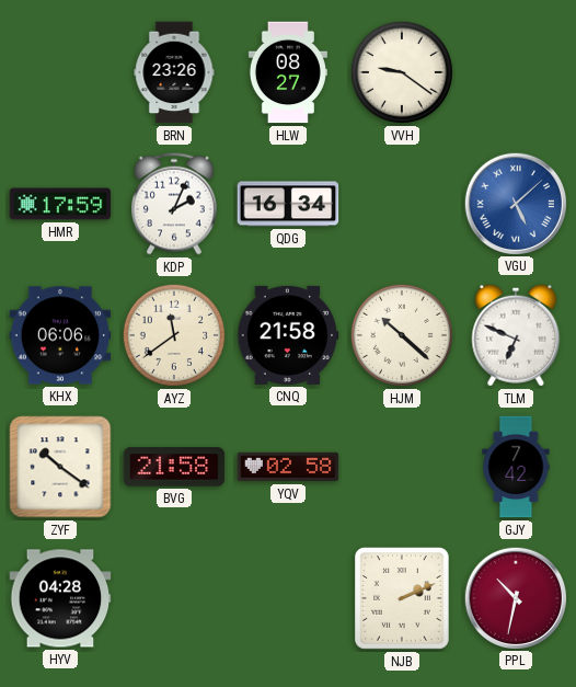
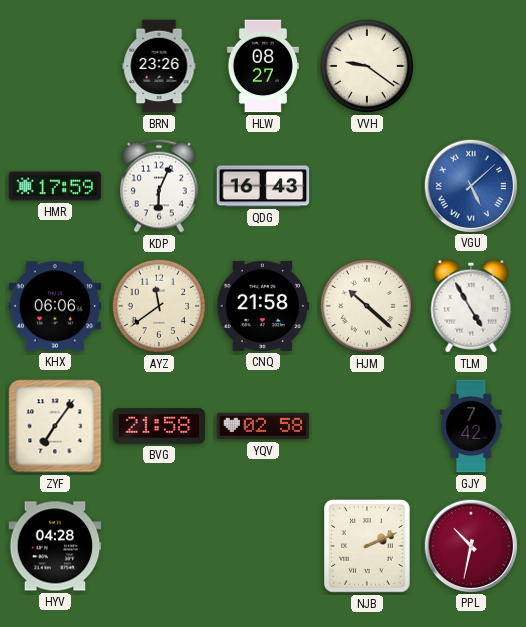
KDP: 2:04 -> 6:04 (160, 186)
QDG: 16:34 -> 16:43 (263, 186)
TLM: 6:49 -> 4:55 (471, 306)
ZYF: 10:21 -> 7:06 (55, 426)
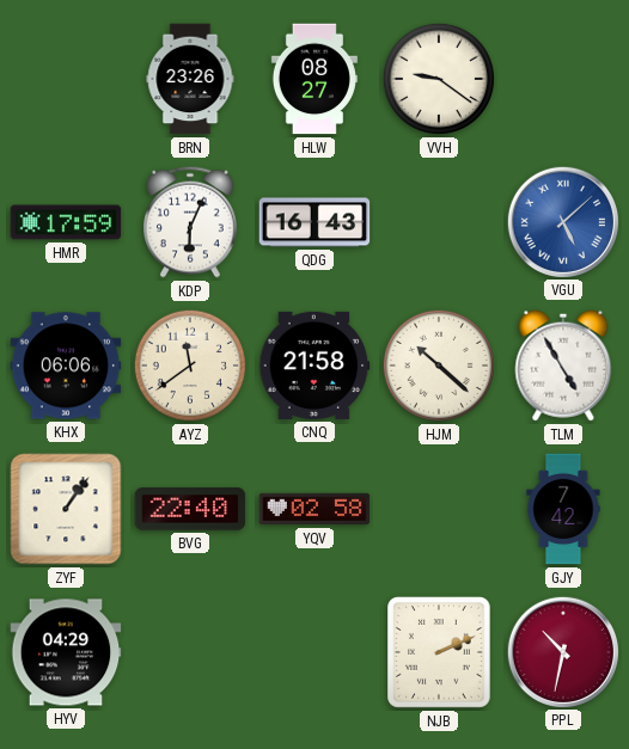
ZYF: 7:06 -> 1:06 (66, 509)
BVG: 21:58 -> 22:40 (190, 509)
HYV: 04:28 -> 04:29 (66, 652)
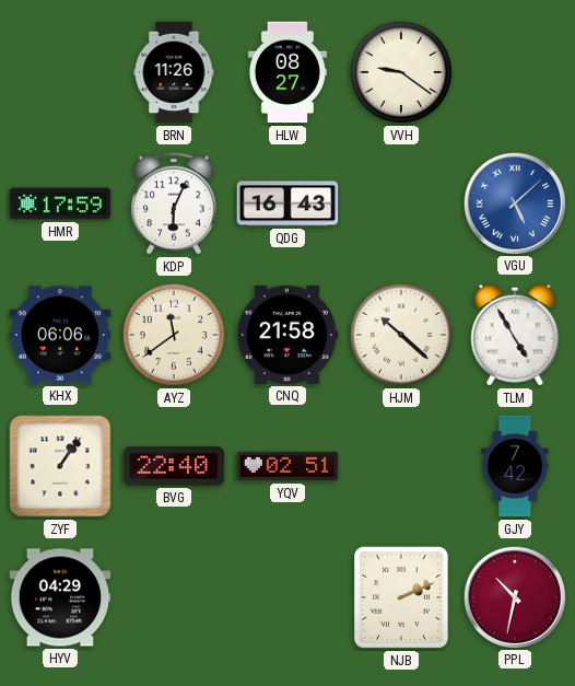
BRN: 23:26 -> 11:26 (174, 72)
YQV: 02:58 -> 02:51 (287, 466)
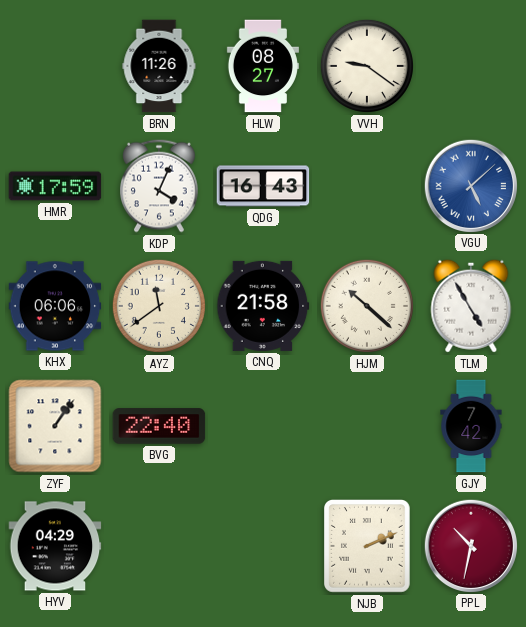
KDP: 6:04 -> 4:04 (160, 186)
YQV: 02:51 -> none (287, 466)
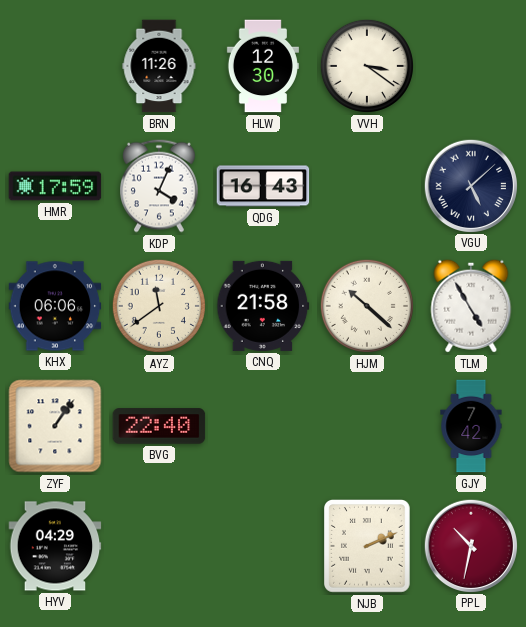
HLW: 08:27 -> 12:30 (263, 66)
VVH: 9:21 -> 3:21 (367, 66)
VGU dial: blue -> navy (470, 185)
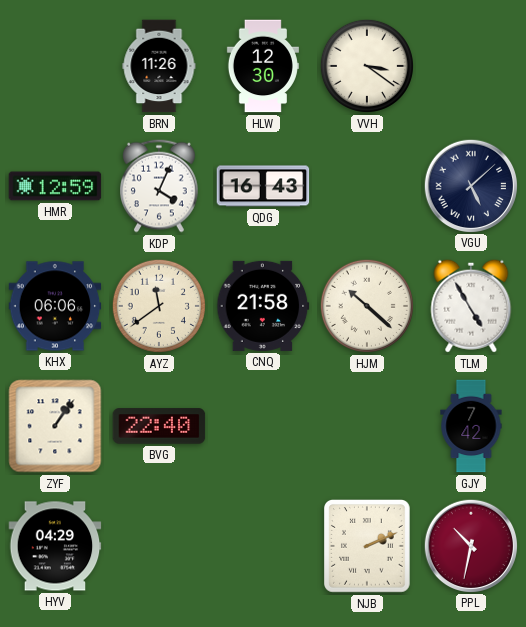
HMR: 17:59 -> 12:59 (55, 186)
